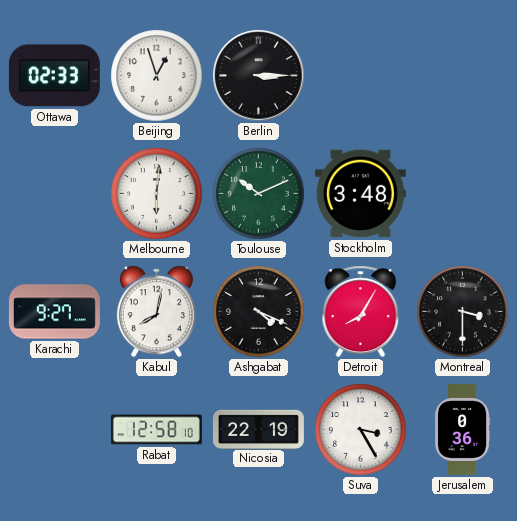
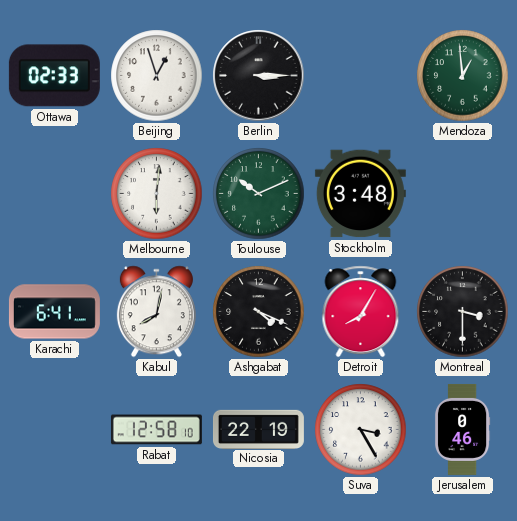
Mendoza: none -> 12:59 (463, 76)
Karachi: 9:27 -> 6:41 (54, 312)
Jerusalem: 0:36 -> 0:46 (462, 429)
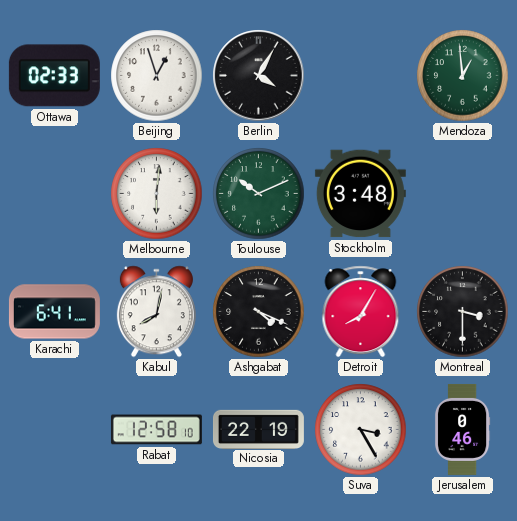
Berlin: 3:15 -> 4:05 (259, 76)
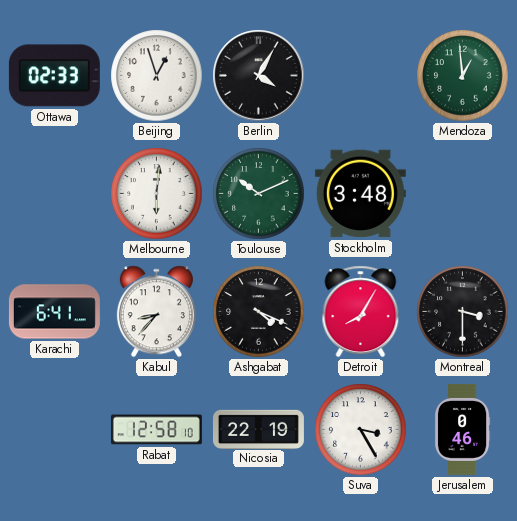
Kabul: 8:02 -> 8:37 (156, 312)
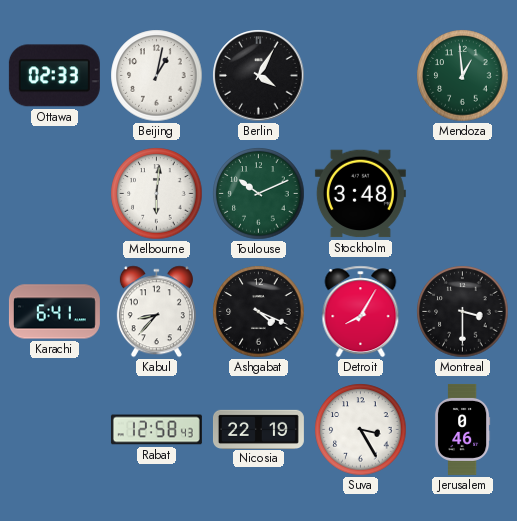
Beijing: 12:57 -> 1:02 (157, 76)
Rabat: 12:58:10 -> 12:58:43 (156, 430)
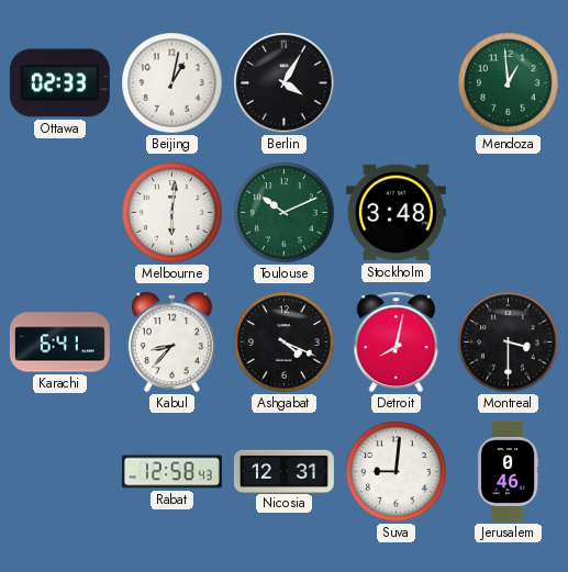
Detroit: 8:05 -> 8:02 (397, 343)
Nicosia: 22:19 -> 12:31 (283, 471)
Suva: 3:25 -> 9:01 (397, 472)
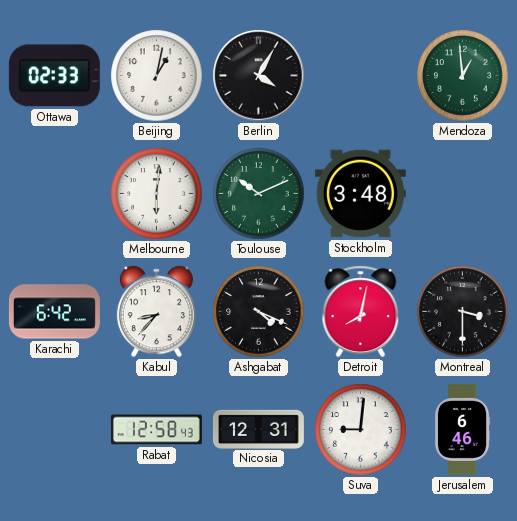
Karachi: 6:41 -> 6:42 (54, 312)
Jerusalem: 0:46 -> 6:46 (462, 429)
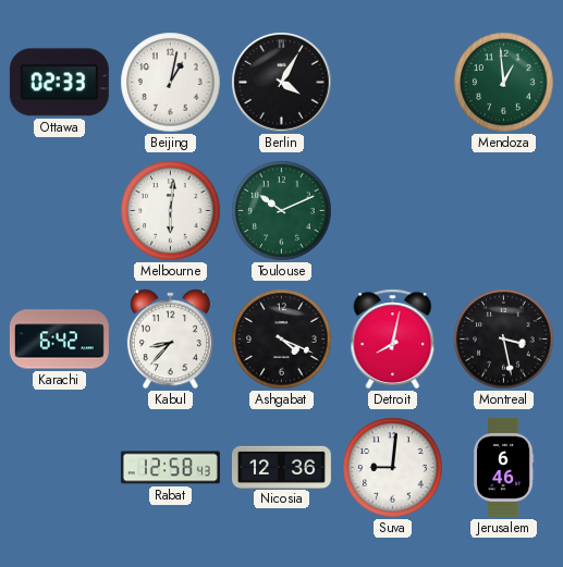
Stockholm: 3:48 -> none (360, 194)
Montreal: 3:30 -> 3:28 (504, 340)
Nicosia: 12:31 -> 12:36 (281, 467)
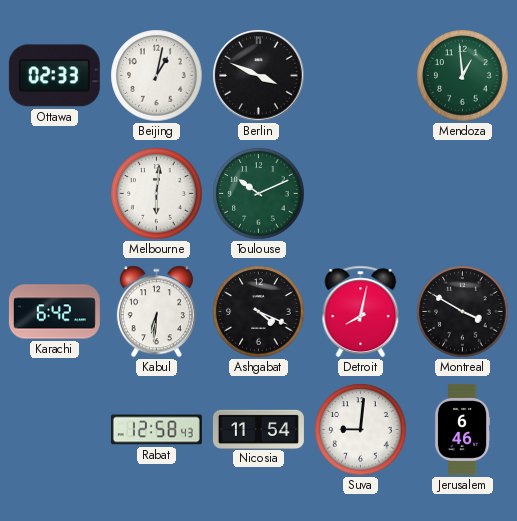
Berlin: 4:05 -> 3:49 (259, 76)
Kabul: 8:37 -> 6:31 (156, 312)
Montreal: 3:28 -> 3:50 (463, 312)
Nicosia: 12:36 -> 11:54 (258, 429)
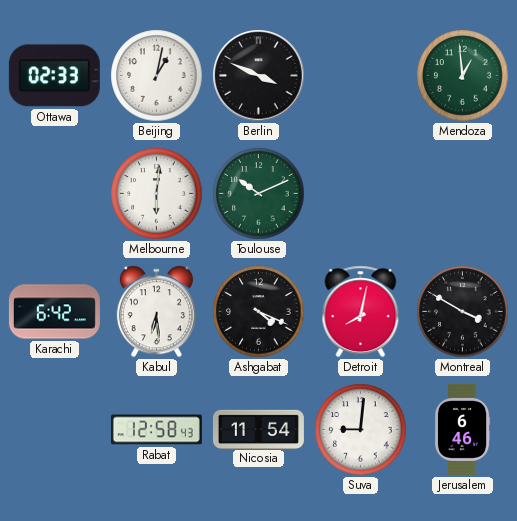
Kabul: 6:31 -> 6:29 (156, 312)
